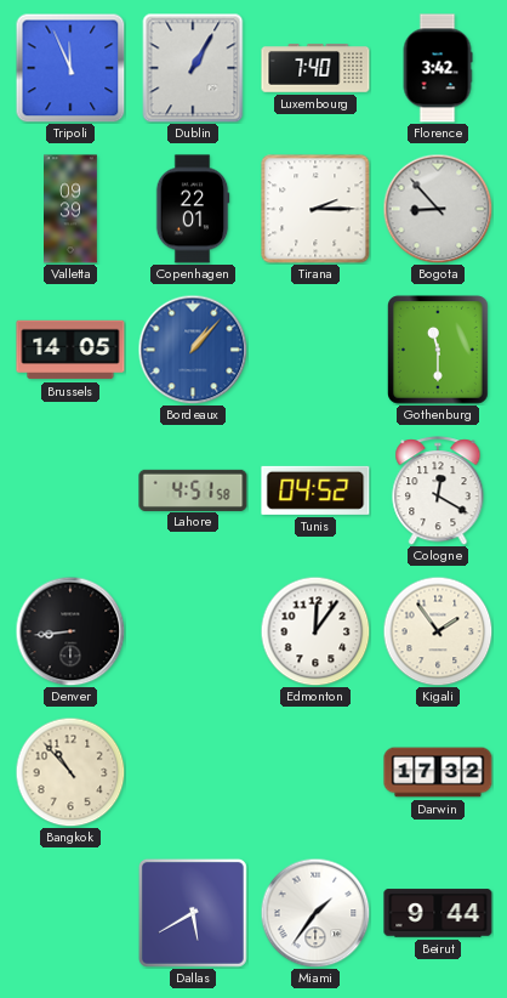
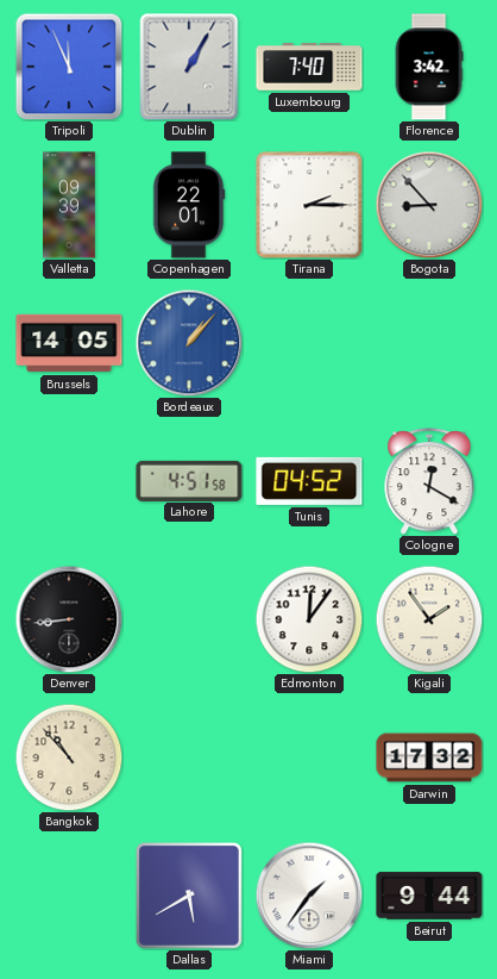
Gothenburg: 11:30 -> none (438, 350)
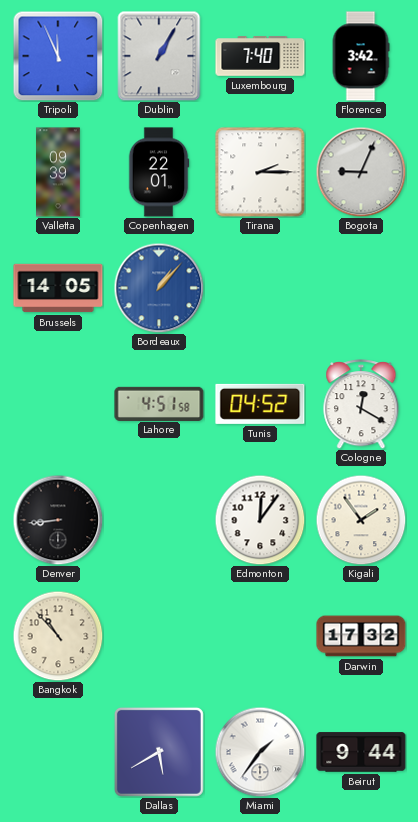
Bogota: 8:53 -> 9:04 (361, 172)
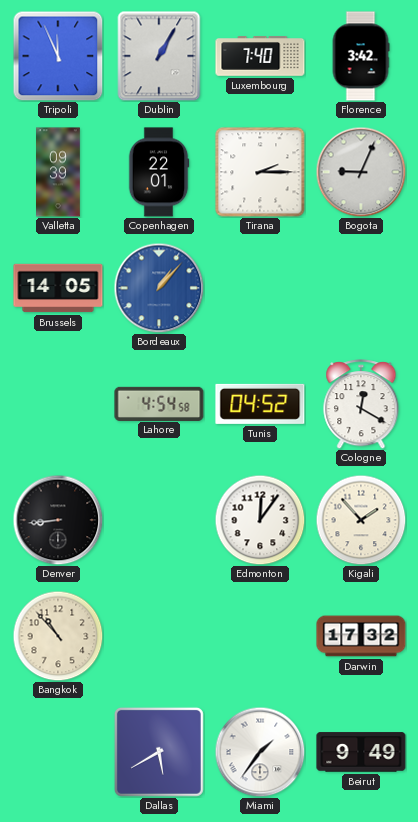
Lahore: 4:51 -> 4:54 (159, 403)
Kigali: 1:54 -> 1:53 (361, 520)
Beirut: 9:44 -> 9:49 (361, 752)
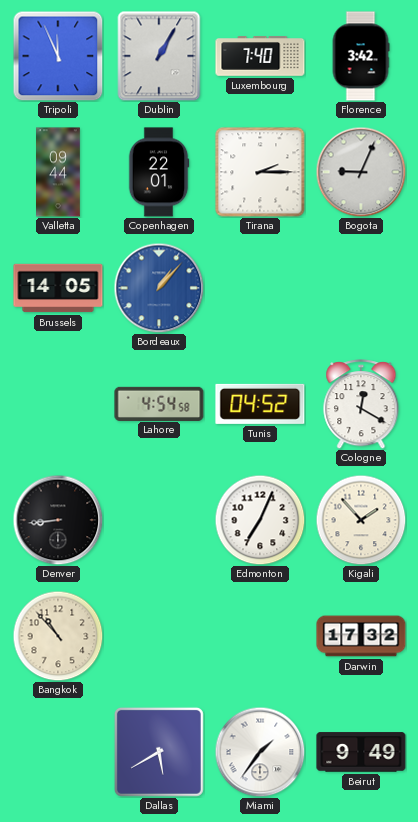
Valletta: 09:39 -> 09:44 (59, 172)
Edmonton: 12:06 -> 7:04 (260, 520)
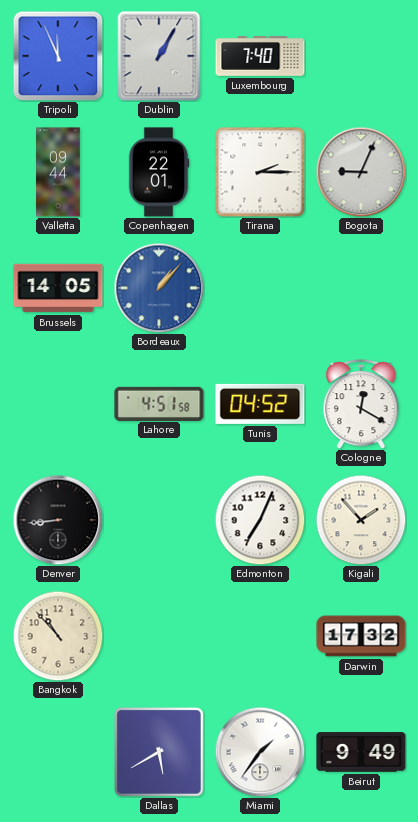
Florence: 3:42 -> none (361, 56)
Lahore: 4:54 -> 4:51 (159, 403)
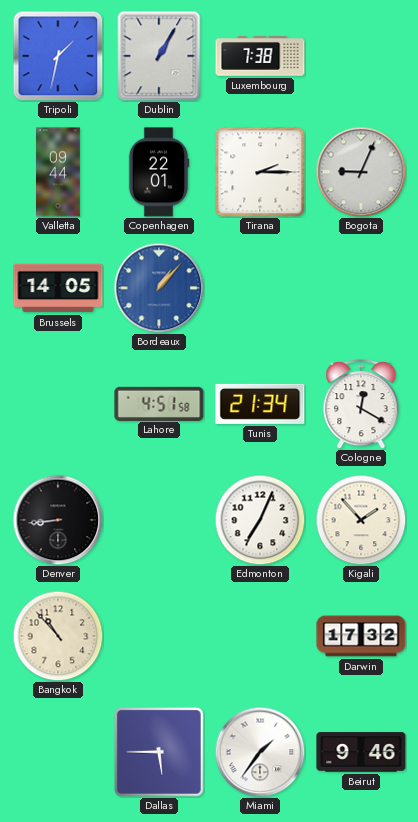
Tripoli: 11:56 -> 1:32 (58, 56)
Luxembourg: 7:40 -> 7:38 (260, 56)
Tunis: 04:52 -> 21:34 (260, 404)
Dallas: 5:40 -> 5:45 (159, 752)
Beirut: 9:49 -> 9:46 (361, 752)
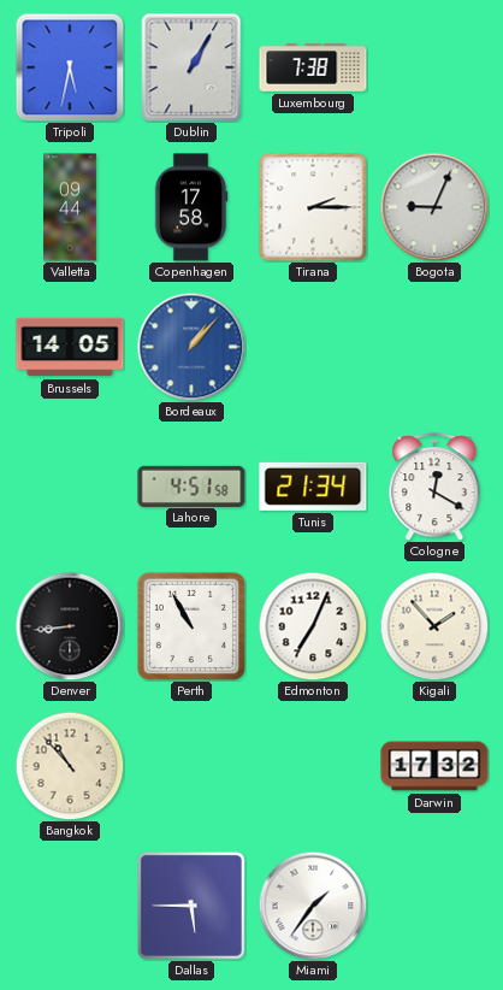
Tripoli: 1:32 -> 5:32 (70, 67)
Copenhagen: 22:01 -> 17:58 (191, 207)
Perth: none -> 10:55 (191, 626)
Beirut: 9:46 -> none (361, 752)
